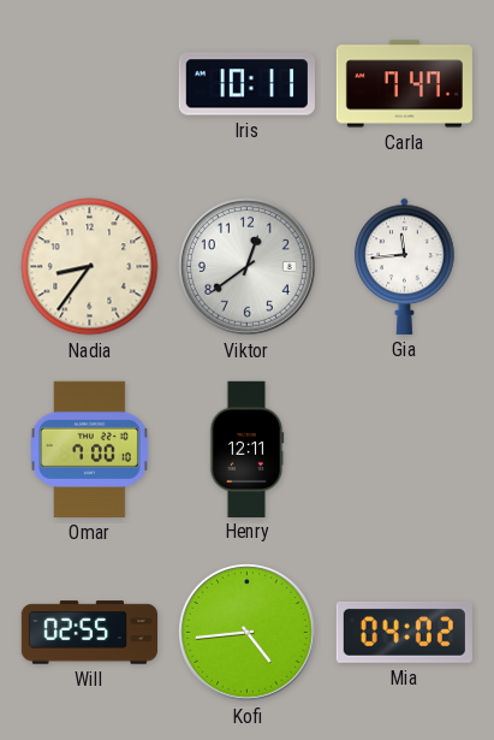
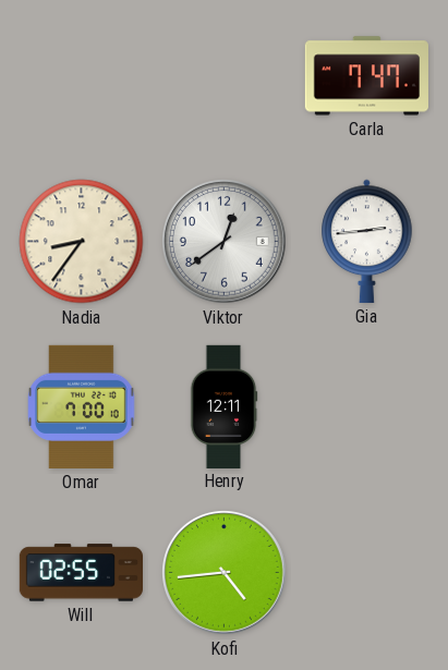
Iris: 10:11 -> none (246, 84)
Gia: 11:44 -> 2:44 (367, 241)
Mia: 04:02 -> none (404, 633)
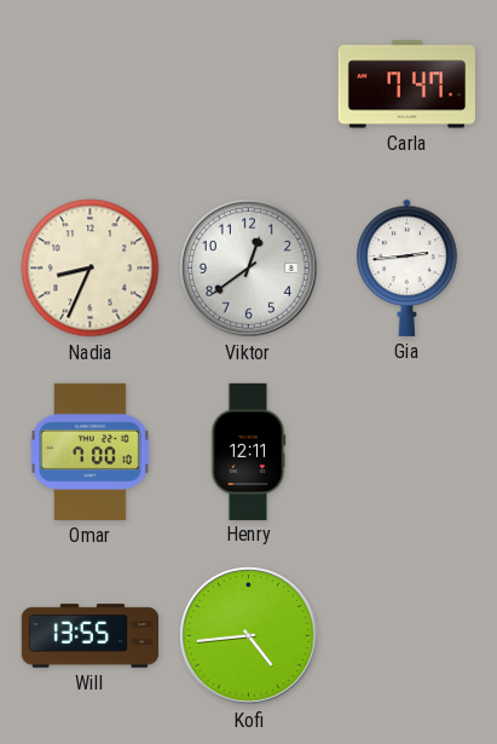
Nadia: 8:36 -> 8:34 (91, 269)
Will: 02:55 -> 13:55 (89, 636)
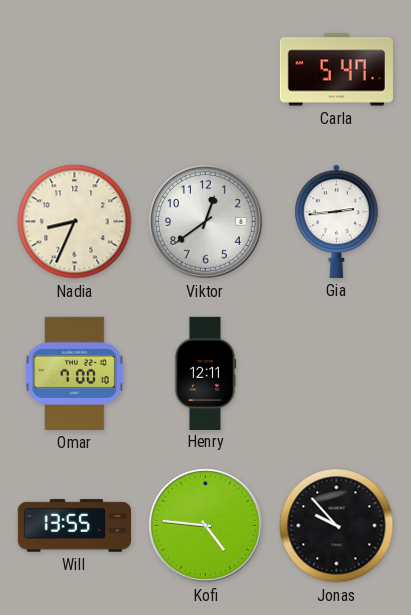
Carla: 7:47 -> 5:47 (336, 70)
Kofi: 4:44 -> 4:46 (206, 526)
Jonas: none -> 9:53 (337, 526)
